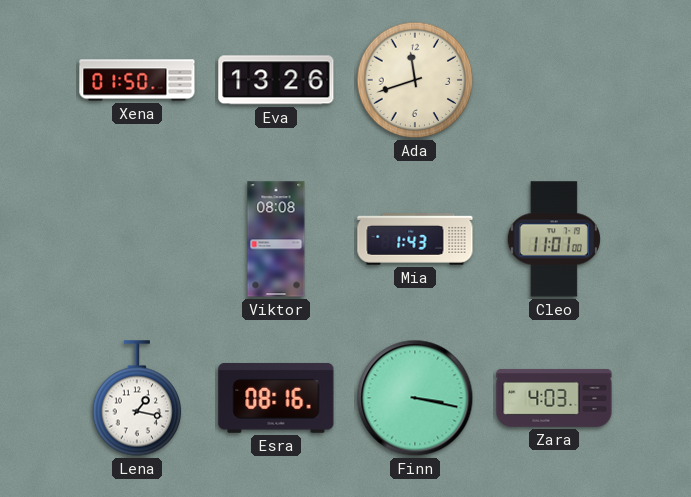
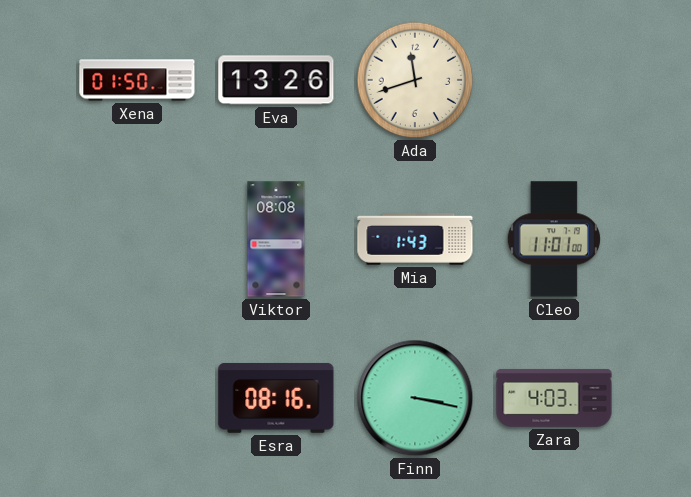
Lena: 1:17 -> none (137, 398)
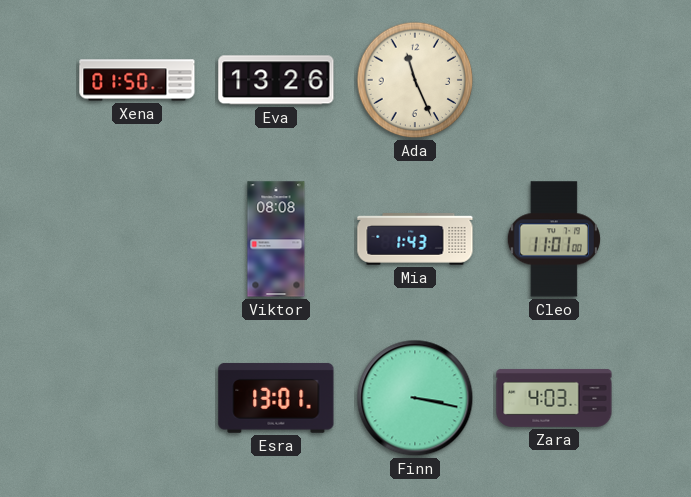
Ada: 11:42 -> 11:26 (415, 80)
Esra: 08:16 -> 13:01 (276, 398)
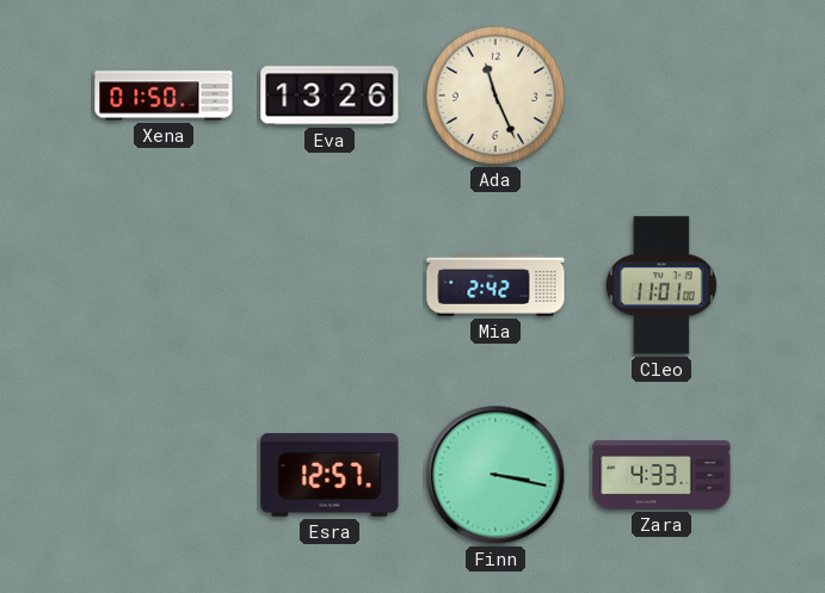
Viktor: 08:08 -> none (276, 239)
Mia: 1:43 -> 2:42 (495, 285)
Esra: 13:01 -> 12:57 (330, 475)
Zara: 4:03 -> 4:33 (661, 475)
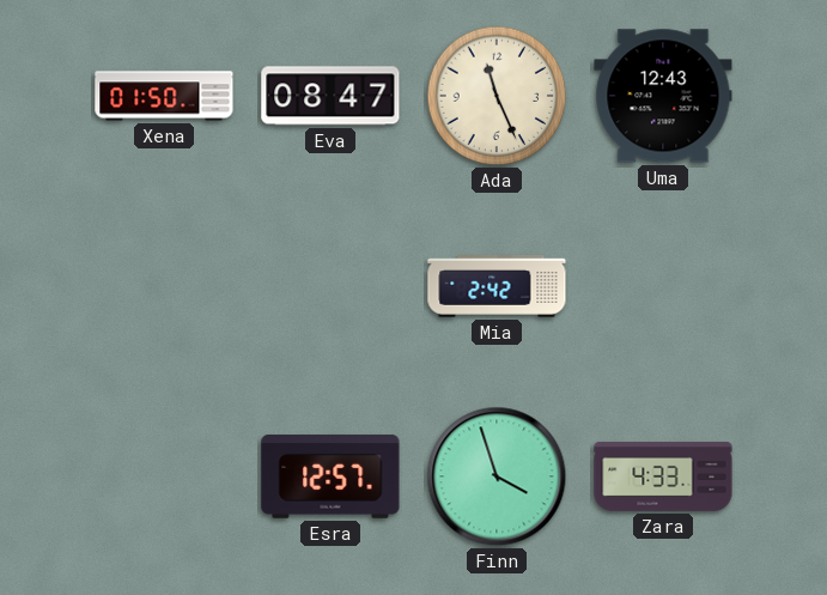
Eva: 13:26 -> 08:47 (330, 96)
Uma: none -> 12:43 (663, 96)
Cleo: 11:01 -> none (661, 285)
Finn: 3:17 -> 3:57 (497, 476)
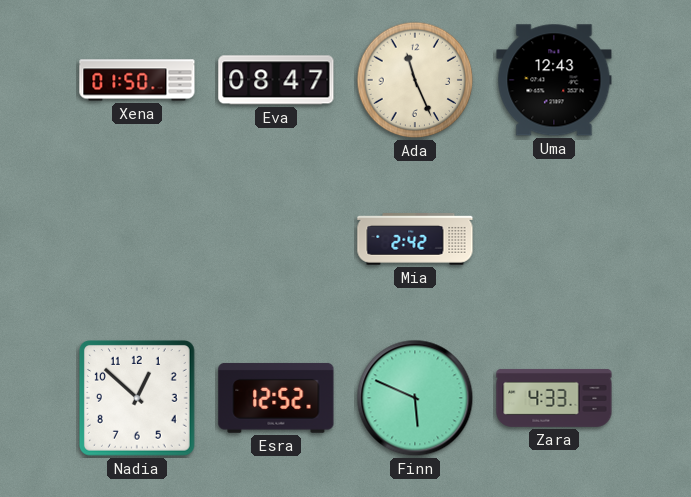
Nadia: none -> 12:52 (138, 399)
Esra: 12:57 -> 12:52 (276, 398)
Finn: 3:57 -> 5:49 (415, 398)
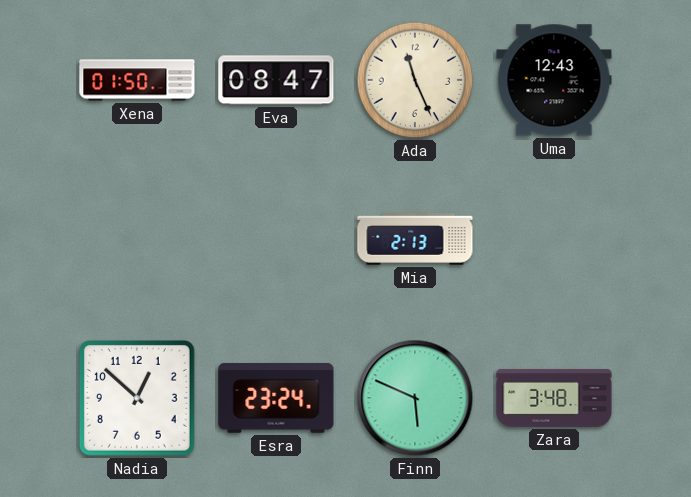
Mia: 2:42 -> 2:13 (415, 239)
Esra: 12:52 -> 23:24 (276, 398)
Zara: 4:33 -> 3:48 (554, 398)
